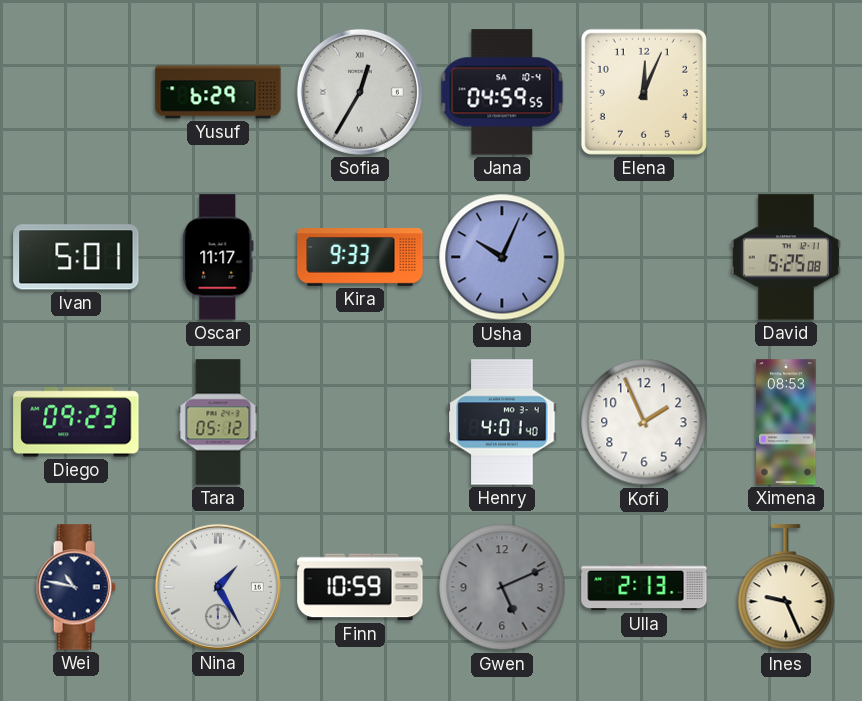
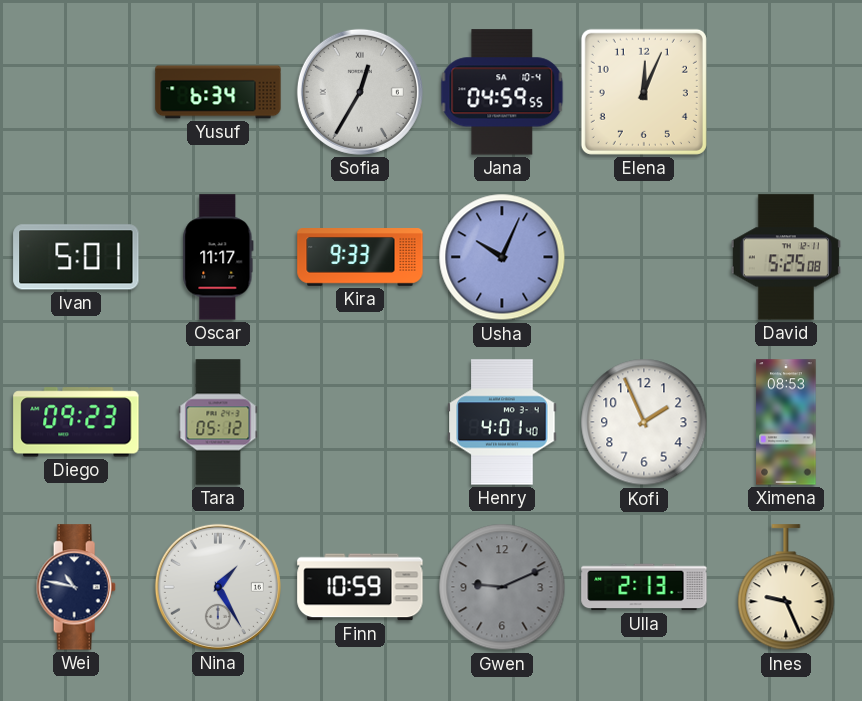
Yusuf: 6:29 -> 6:34 (218, 92)
Gwen: 5:11 -> 9:11 (502, 587)
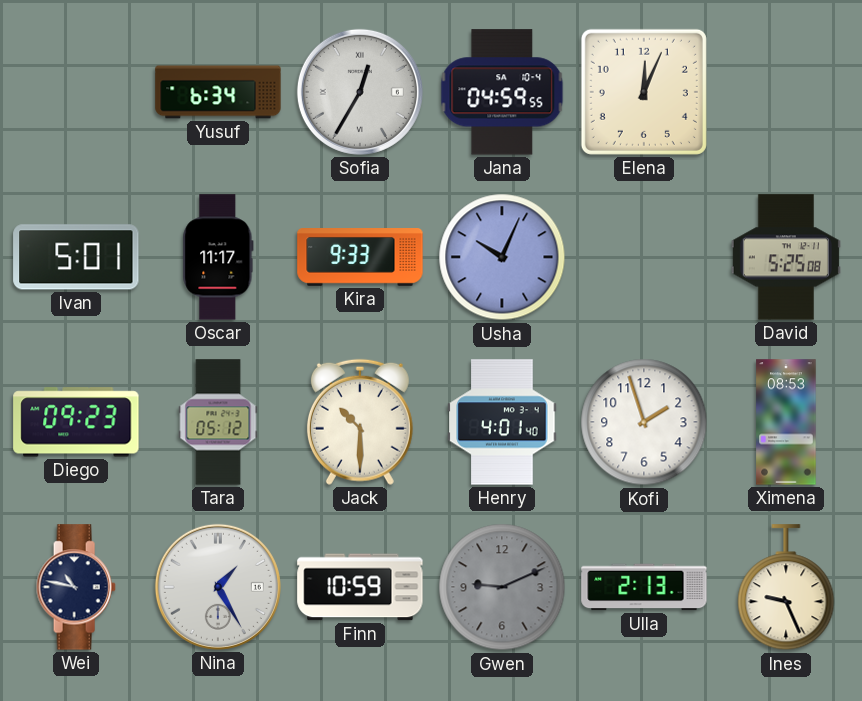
Jack: none -> 10:30 (360, 422)
Kofi: 1:56 -> 1:57 (644, 422)
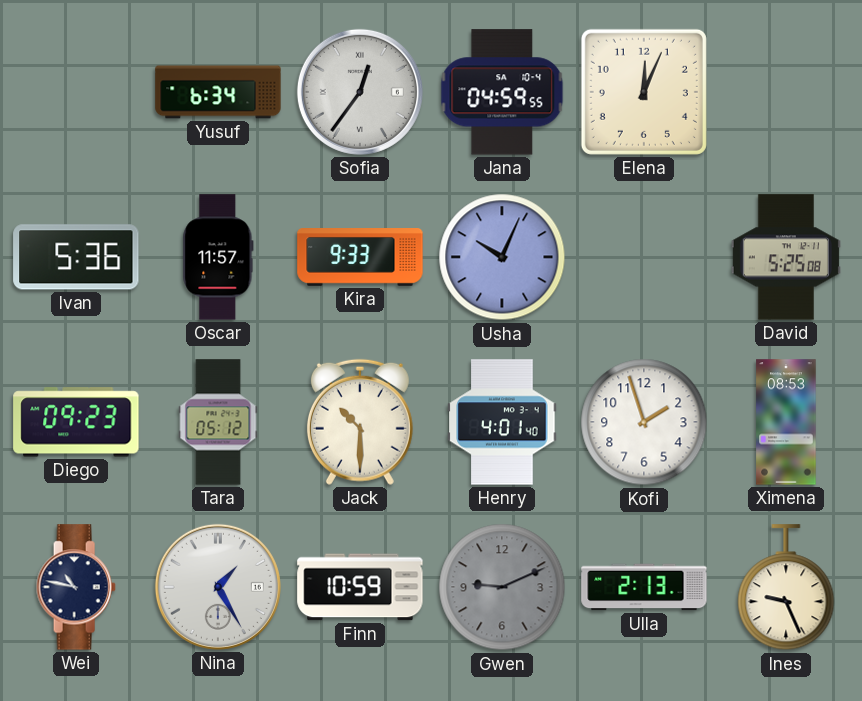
Sofia: 12:35 -> 12:36 (360, 92)
Ivan: 5:01 -> 5:36 (76, 257)
Oscar: 11:17 -> 11:57 (218, 257)
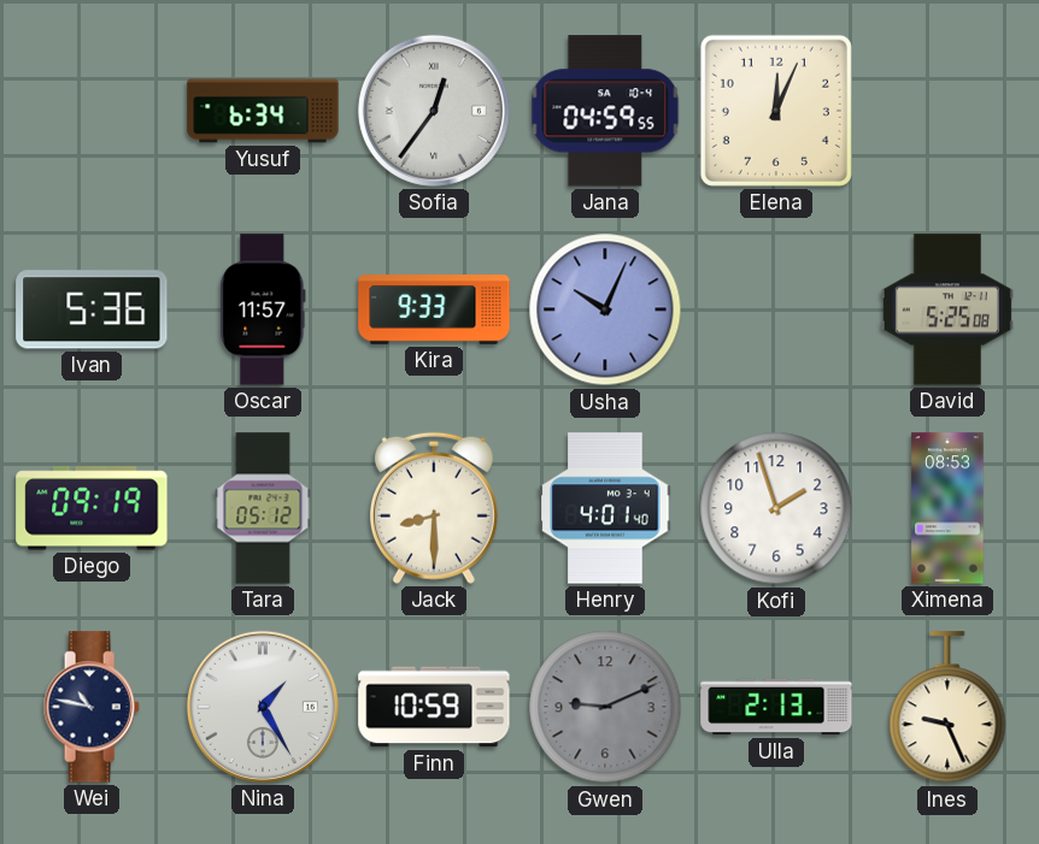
Diego: 09:23 -> 09:19 (92, 508)
Jack: 10:30 -> 8:30 (434, 508)
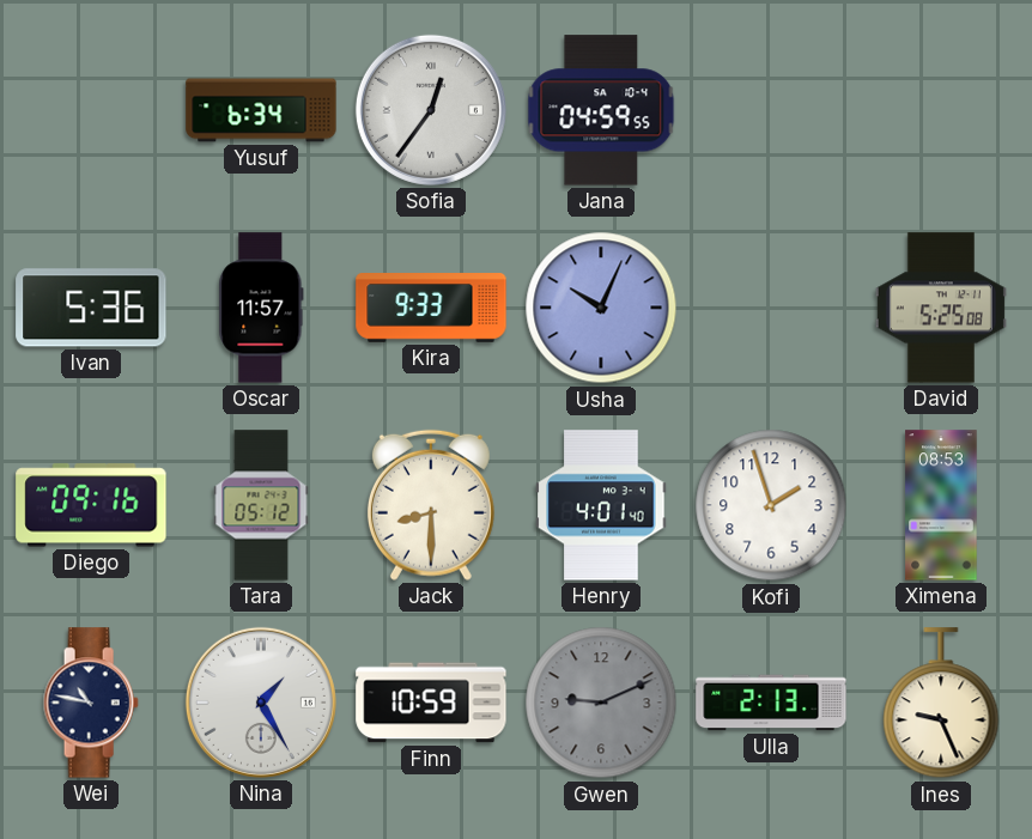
Elena: 12:04 -> none (776, 111)
Diego: 09:19 -> 09:16 (91, 505)
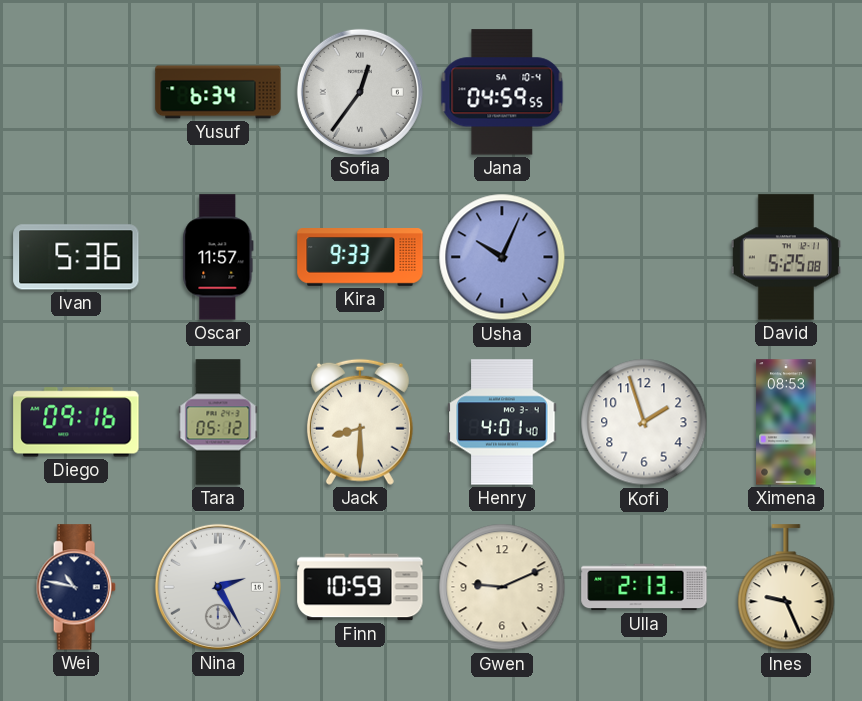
Nina: 1:25 -> 2:25 (218, 587)
Gwen dial: grey -> cream (502, 587)
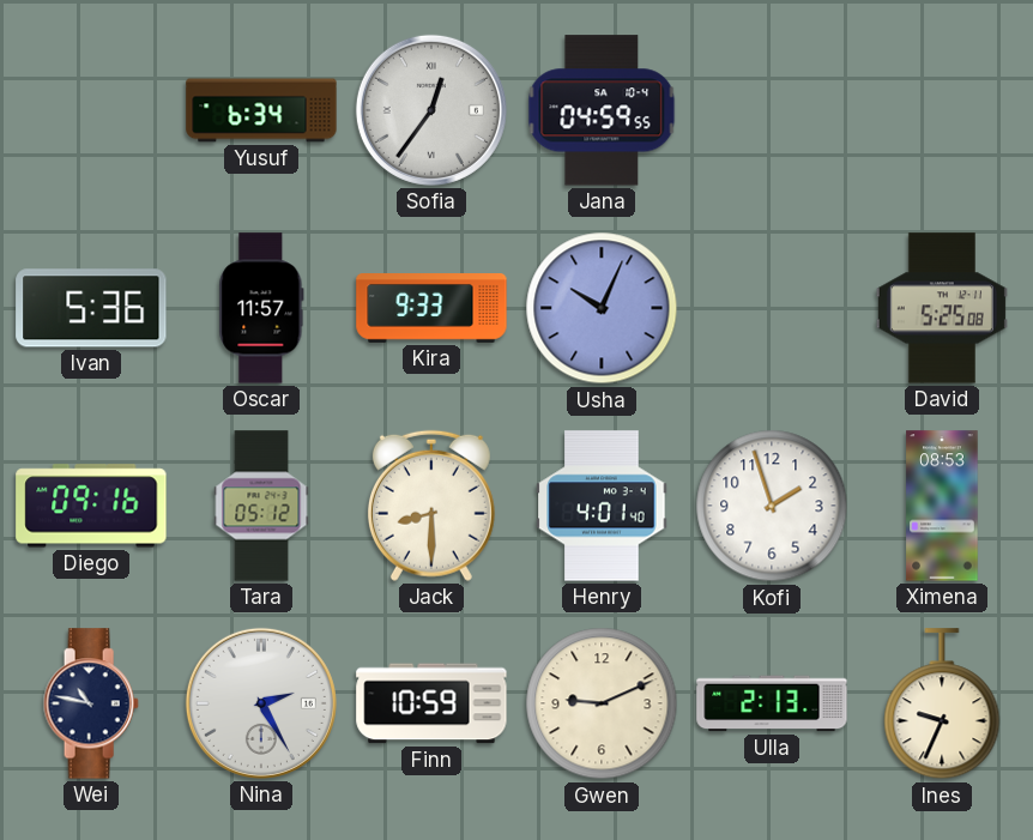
Ines: 9:26 -> 9:34 (942, 705)
